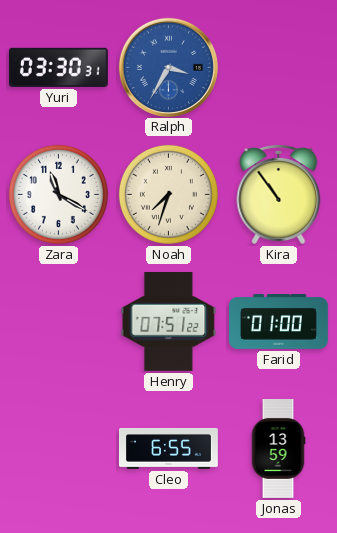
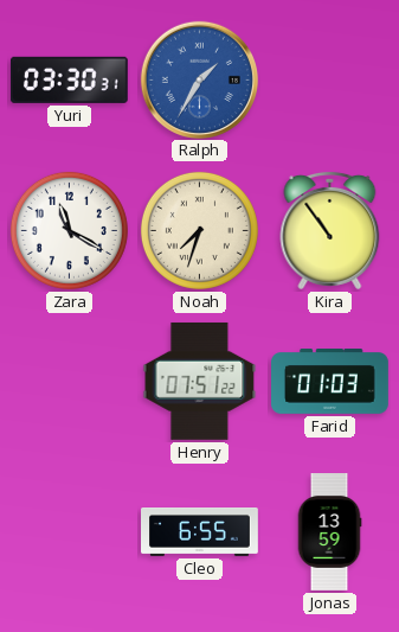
Ralph: 3:35 -> 1:35 (199, 79)
Farid: 01:00 -> 01:03 (330, 382)
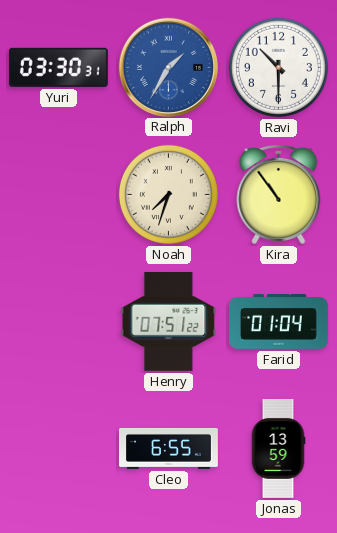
Ravi: none -> 10:30 (278, 67)
Zara: 11:20 -> none (69, 230)
Farid: 01:03 -> 01:04 (279, 322)
